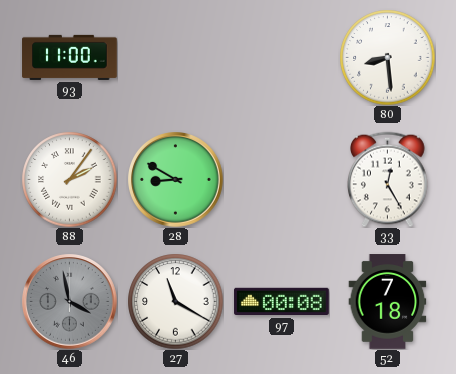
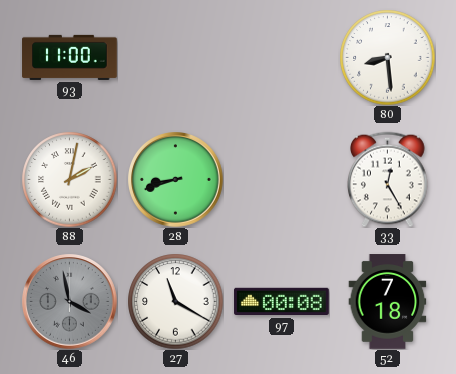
88: 2:06 -> 2:02 (69, 179)
28: 8:50 -> 8:42 (176, 180)
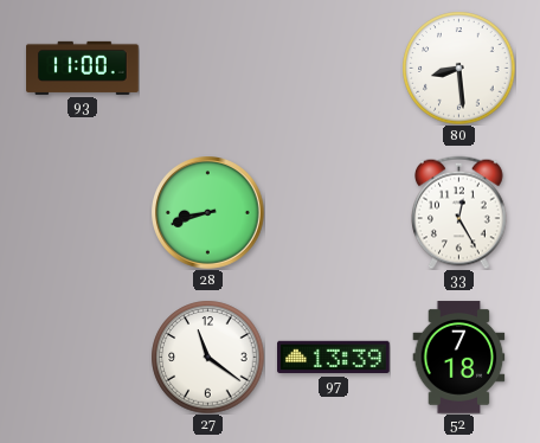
88: 2:02 -> none (69, 179)
46: 3:58 -> none (70, 302)
27: 11:20 -> 11:21 (207, 357)
97: 00:08 -> 13:39 (334, 358)
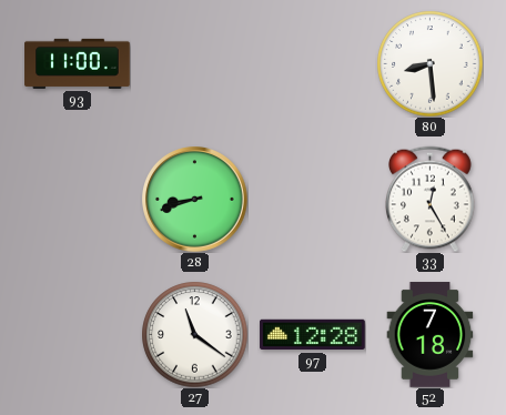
97: 13:39 -> 12:28 (313, 335)
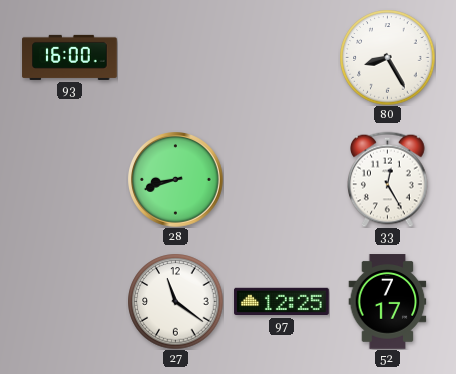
93: 11:00 -> 16:00 (70, 57)
80: 8:29 -> 8:25 (387, 57)
97: 12:28 -> 12:25 (282, 302)
52: 7:18 -> 7:17 (388, 302)
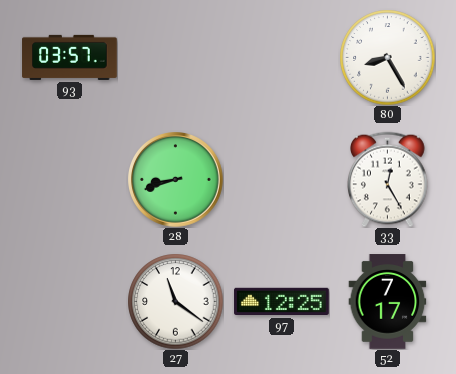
93: 16:00 -> 03:57 (70, 57)
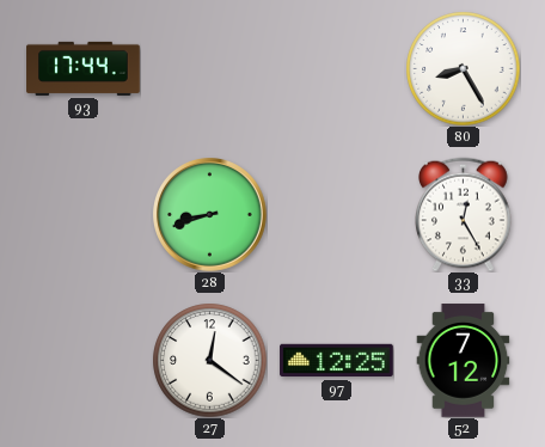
93: 03:57 -> 17:44 (84, 68)
27: 11:21 -> 12:21 (209, 360)
52: 7:17 -> 7:12 (464, 361)
